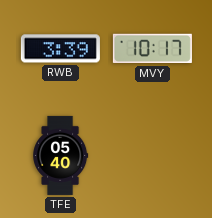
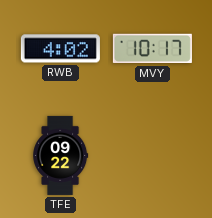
RWB: 3:39 -> 4:02 (60, 49)
TFE: 05:40 -> 09:22 (61, 155)
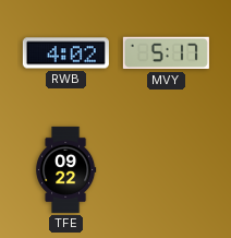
MVY: 10:17 -> 5:17 (166, 53)
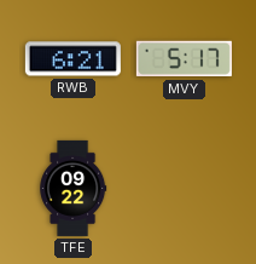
RWB: 4:02 -> 6:21 (72, 59)
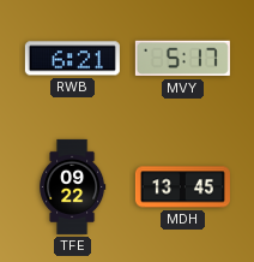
MDH: none -> 13:45 (182, 187)
